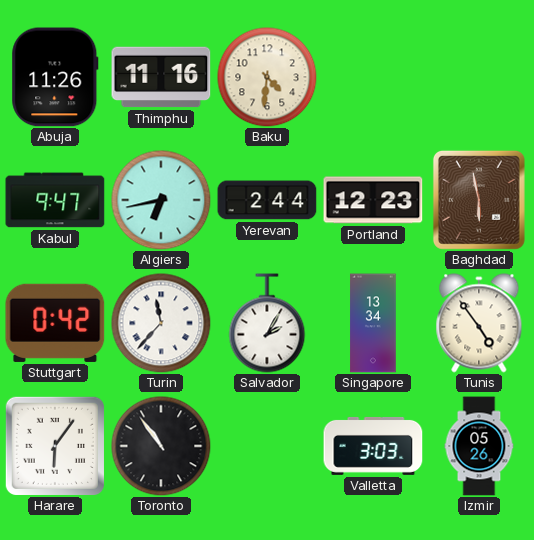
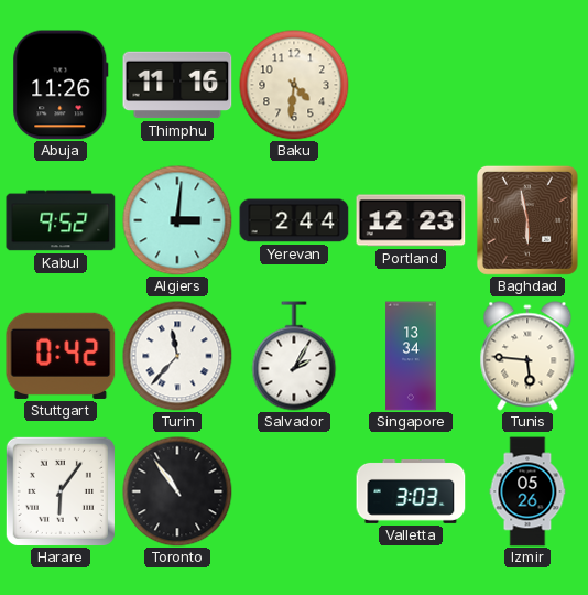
Kabul: 9:47 -> 9:52 (61, 220)
Algiers: 6:43 -> 3:01 (177, 220)
Tunis: 4:54 -> 5:46 (527, 356)
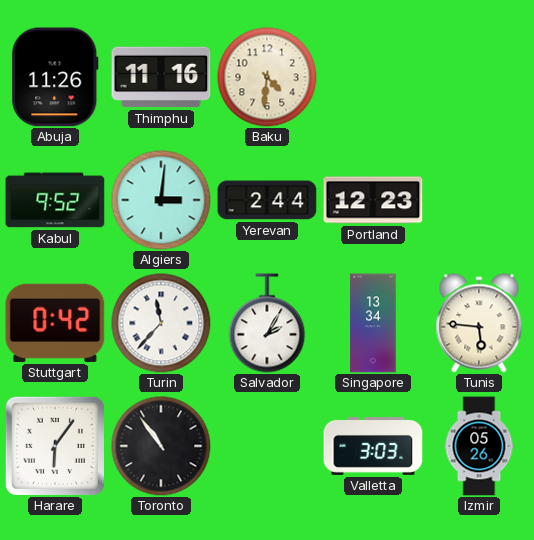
Baghdad: 5:58 -> none (527, 220)
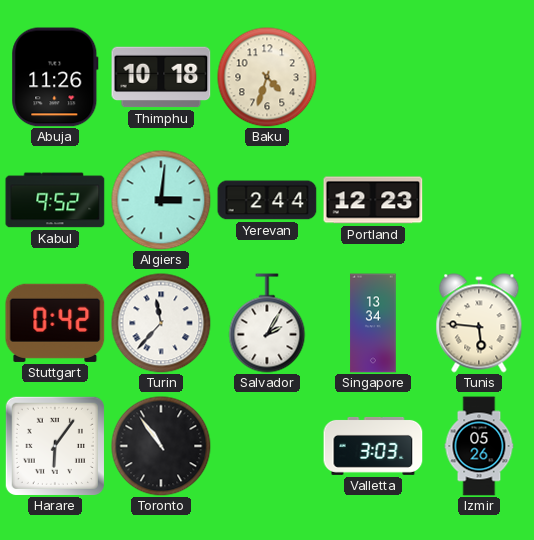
Thimphu: 11:16 -> 10:18 (161, 77)
Baku: 4:31 -> 4:33 (267, 77)
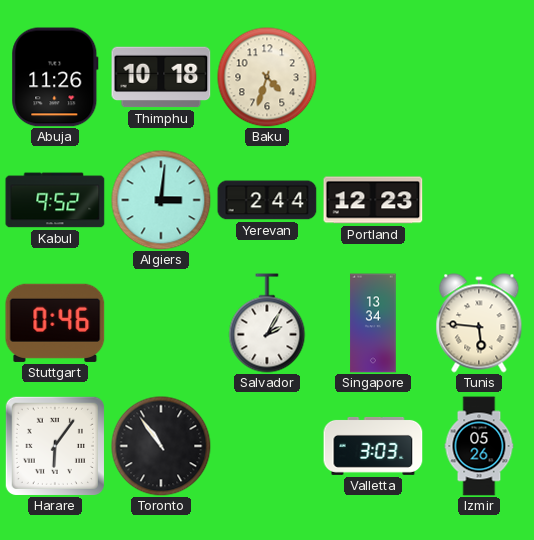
Stuttgart: 0:42 -> 0:46 (55, 323)
Turin: 11:37 -> none (161, 323)
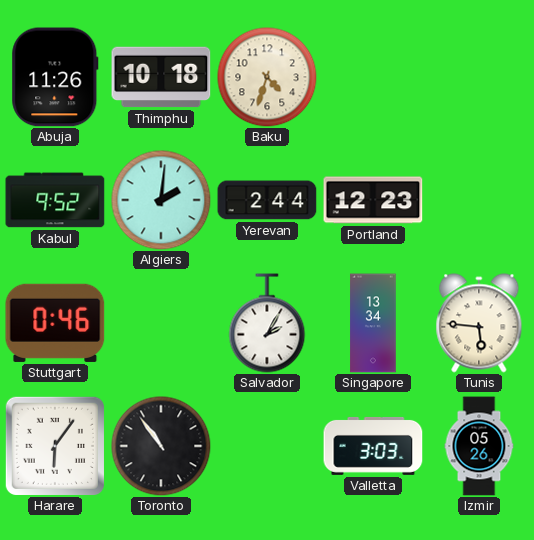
Algiers: 3:01 -> 2:01 (161, 200)
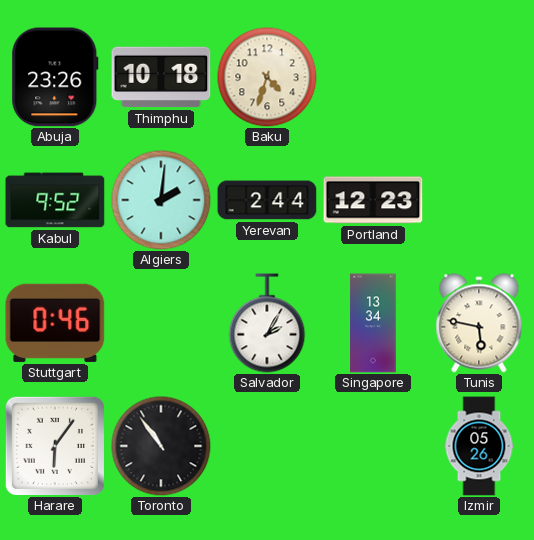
Abuja: 11:26 -> 23:26 (55, 77)
Tunis: 5:46 -> 5:47 (479, 323)
Valletta: 3:03 -> none (373, 446)
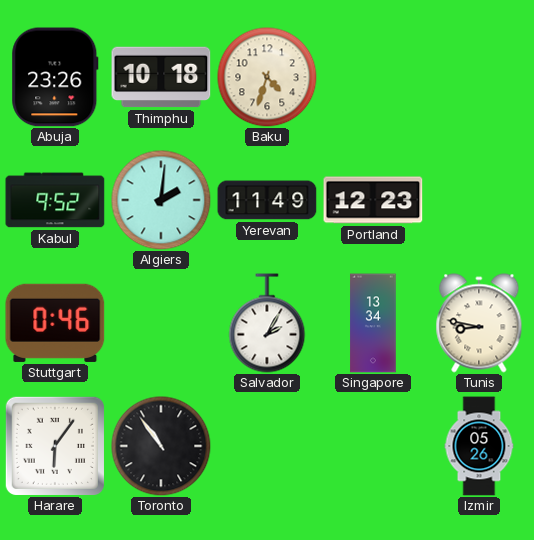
Yerevan: 2:44 -> 11:49 (267, 200)
Tunis: 5:47 -> 8:47 (479, 323)
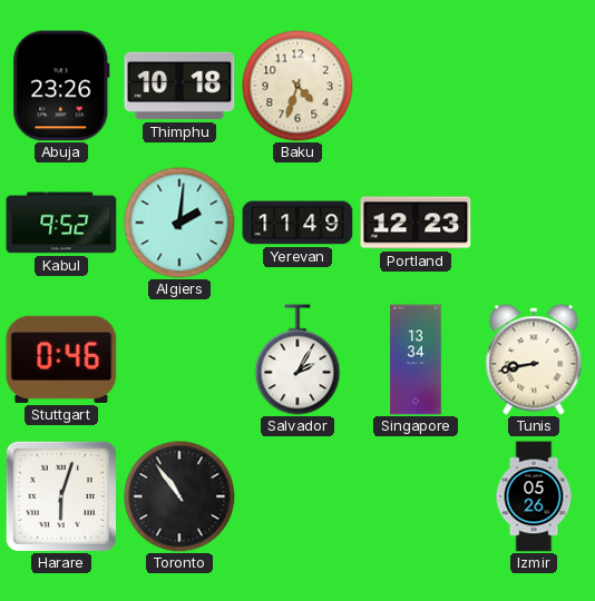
Tunis: 8:47 -> 8:43 (534, 359)
Harare: 6:06 -> 6:03 (61, 496)
